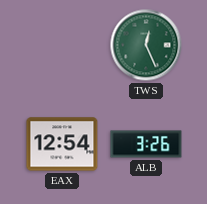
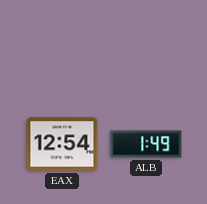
TWS: 12:26 -> none (146, 45)
ALB: 3:26 -> 1:49 (146, 144)
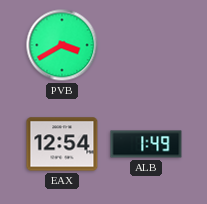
PVB: none -> 3:40 (62, 45)
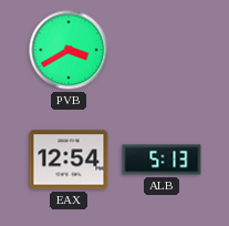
ALB: 1:49 -> 5:13 (162, 160)
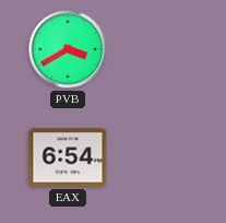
EAX: 12:54 -> 6:54 (68, 157)
ALB: 5:13 -> none (162, 160)
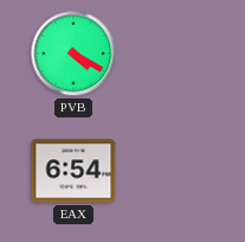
PVB: 3:40 -> 4:20 (73, 53)
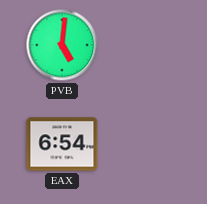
PVB: 4:20 -> 5:01 (62, 45)
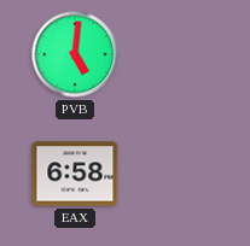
EAX: 6:54 -> 6:58 (75, 174)
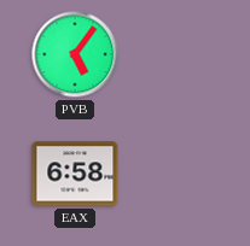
PVB: 5:01 -> 5:06 (75, 54)
